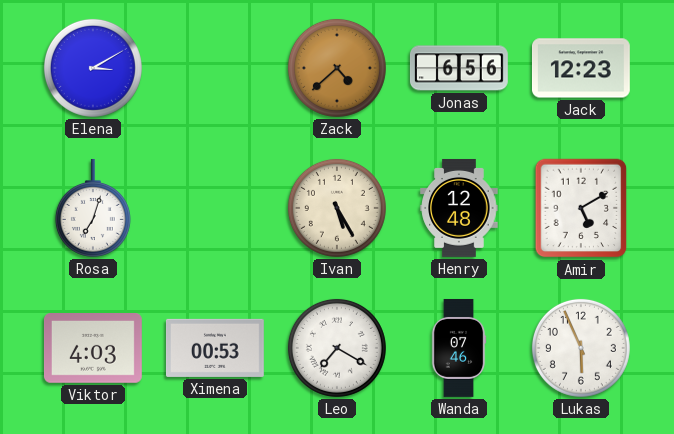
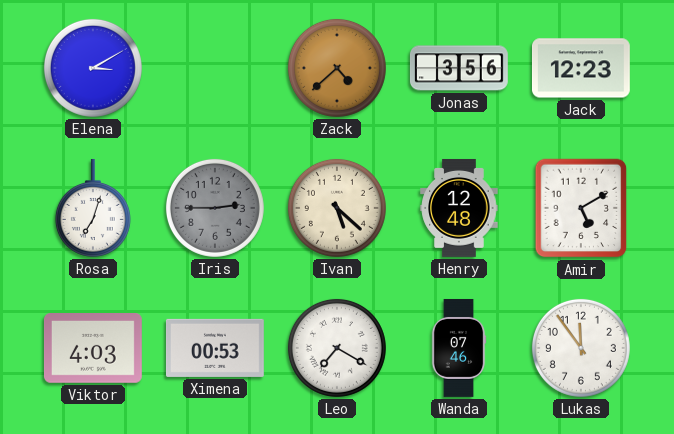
Jonas: 6:56 -> 3:56 (459, 68)
Iris: none -> 2:45 (215, 208)
Ivan: 5:25 -> 5:22 (337, 208)
Lukas: 5:56 -> 11:54 (581, 348)
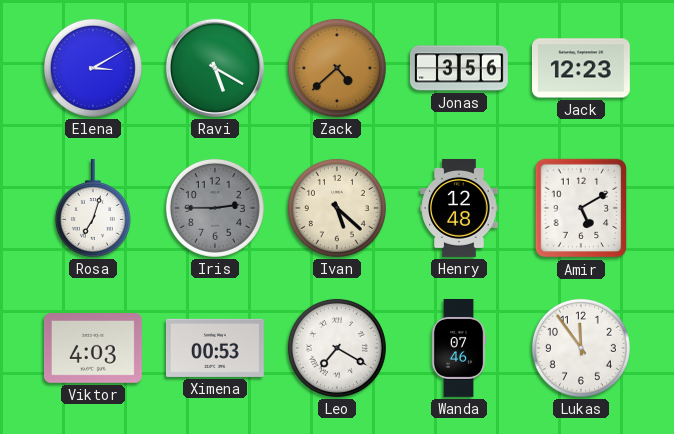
Ravi: none -> 5:20 (215, 68)
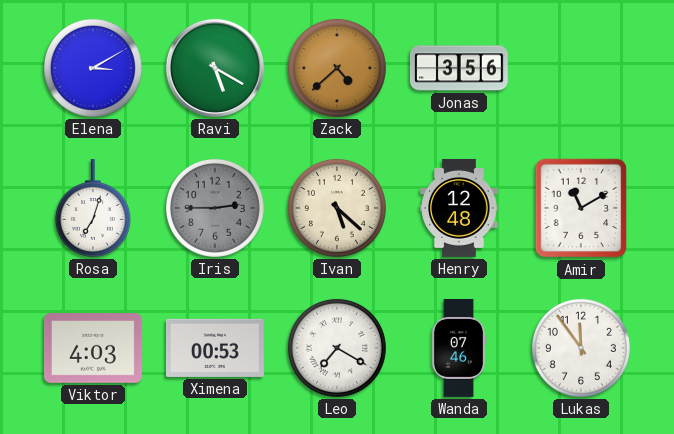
Jack: 12:23 -> none (581, 68)
Amir: 5:10 -> 11:10 (581, 208)
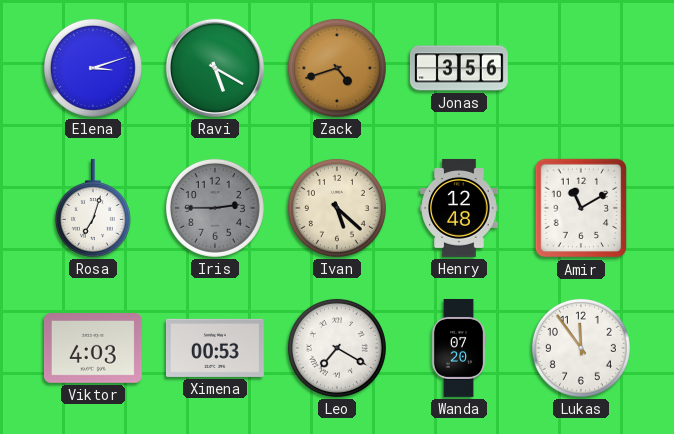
Elena: 3:10 -> 3:12 (93, 68)
Zack: 4:38 -> 4:42 (337, 68)
Wanda: 07:46 -> 07:20 (459, 348)
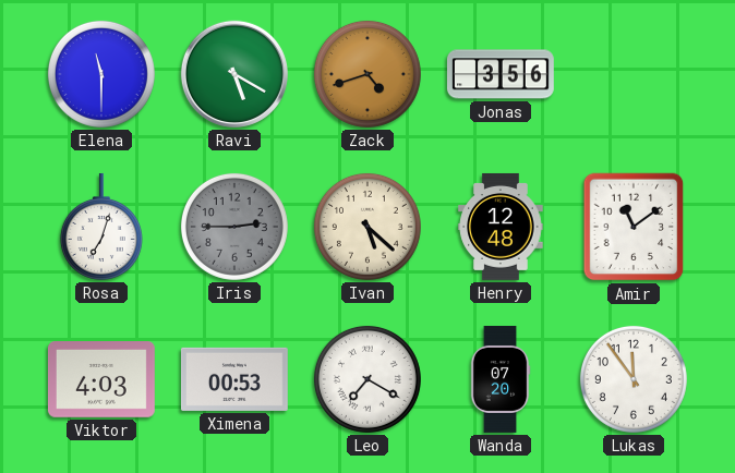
Elena: 3:12 -> 11:30 (101, 74)
Amir: 11:10 -> 11:09 (634, 227)
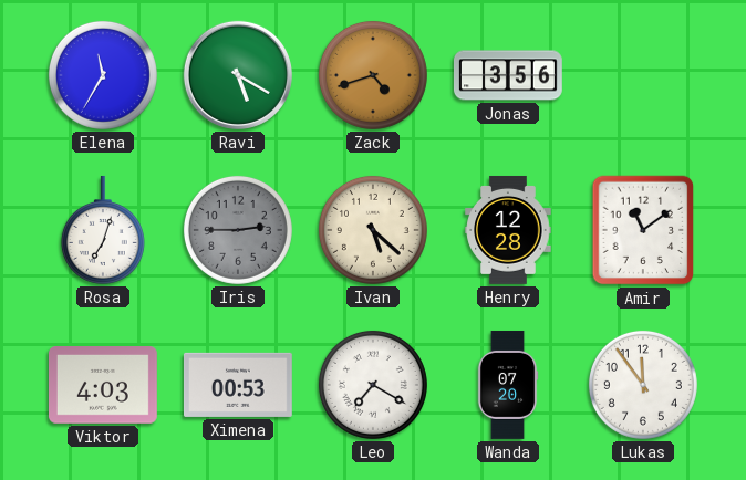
Elena: 11:30 -> 11:35 (103, 75)
Henry: 12:48 -> 12:28 (508, 230)
